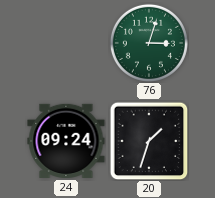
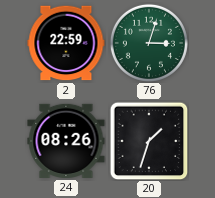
2: none -> 22:59 (66, 43)
24: 09:24 -> 08:26 (66, 141)
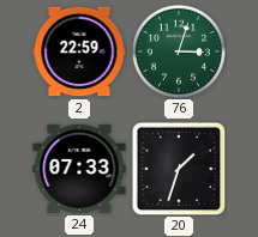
24: 08:26 -> 07:33 (79, 169)
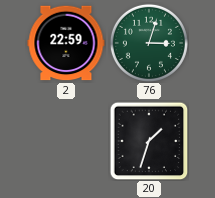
24: 07:33 -> none (79, 169)
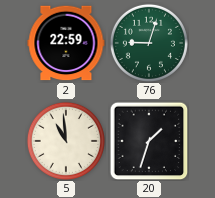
76: 3:03 -> 9:03 (149, 43)
5: none -> 10:59 (66, 141)
